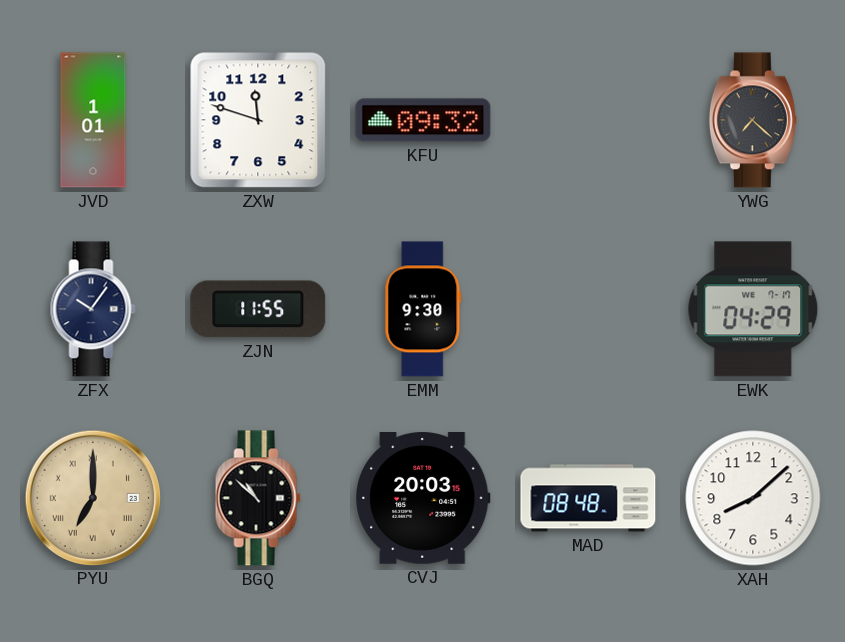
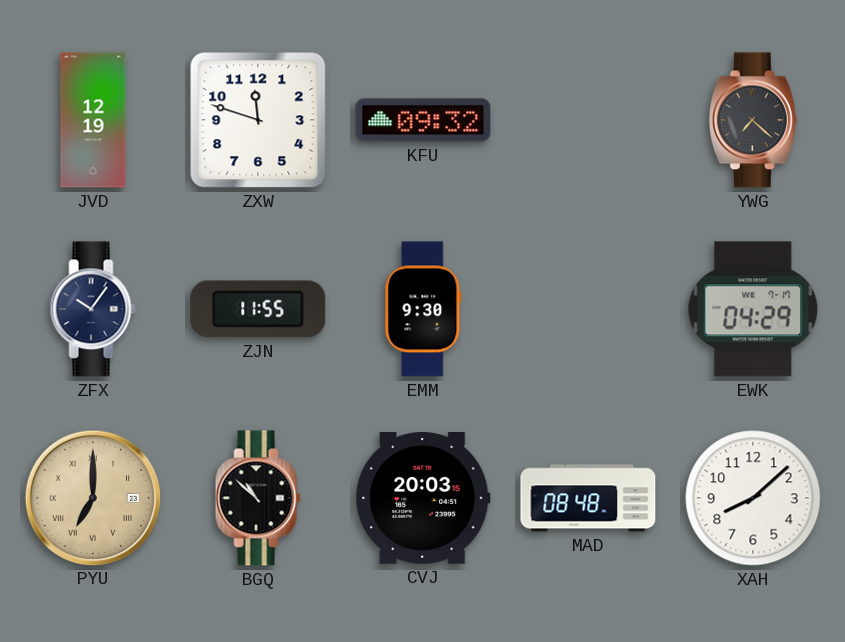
JVD: 1:01 -> 12:19 (93, 120)
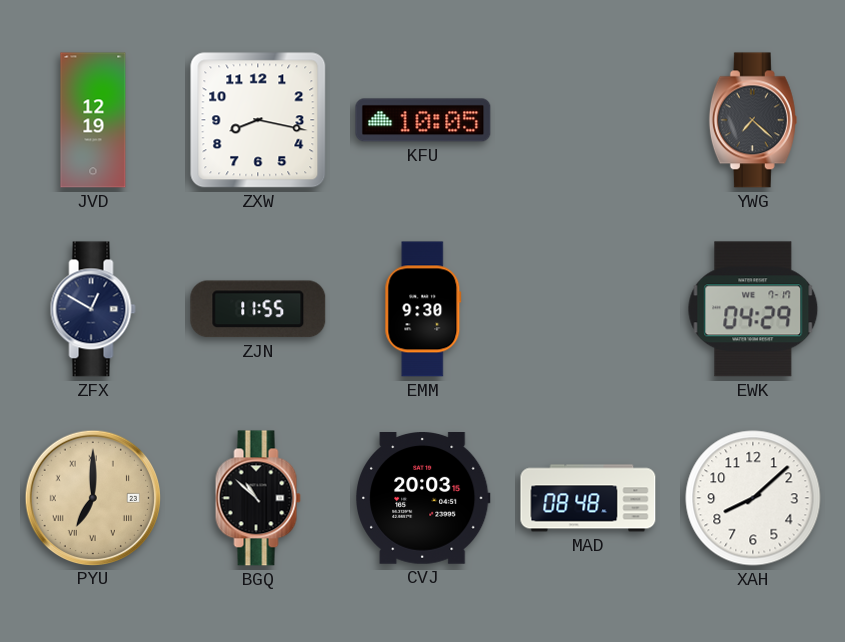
ZXW: 11:48 -> 8:17 (258, 120)
KFU: 09:32 -> 10:05 (423, 120)
ZFX: 10:06 -> 12:50 (93, 309)
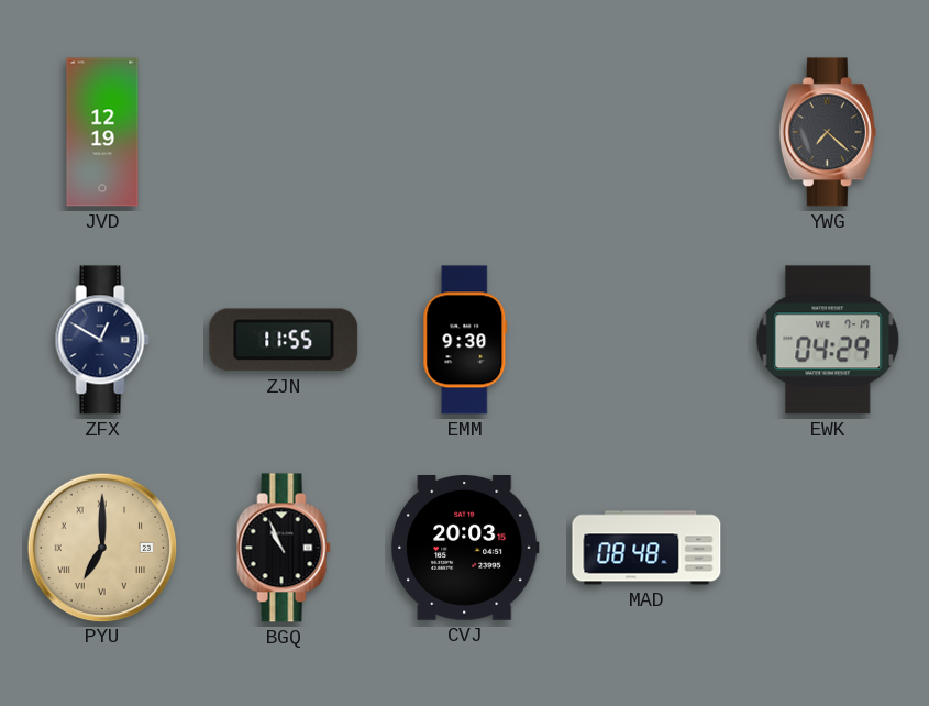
ZXW: 8:17 -> none (258, 120)
KFU: 10:05 -> none (423, 120)
BGQ: 10:52 -> 10:56 (284, 548)
XAH: 8:08 -> none (753, 498)
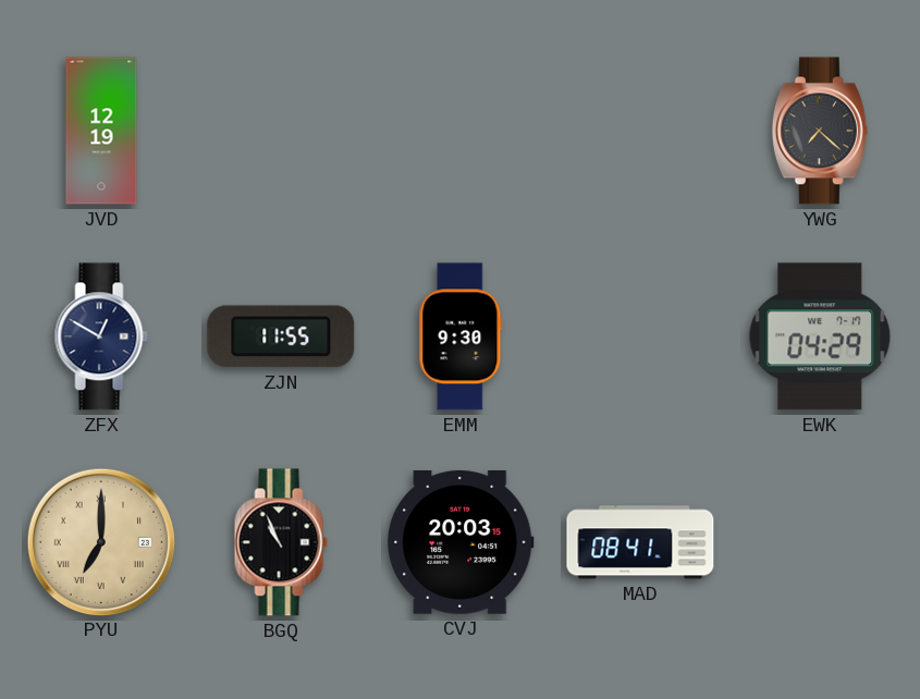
MAD: 08:48 -> 08:41 (640, 542)
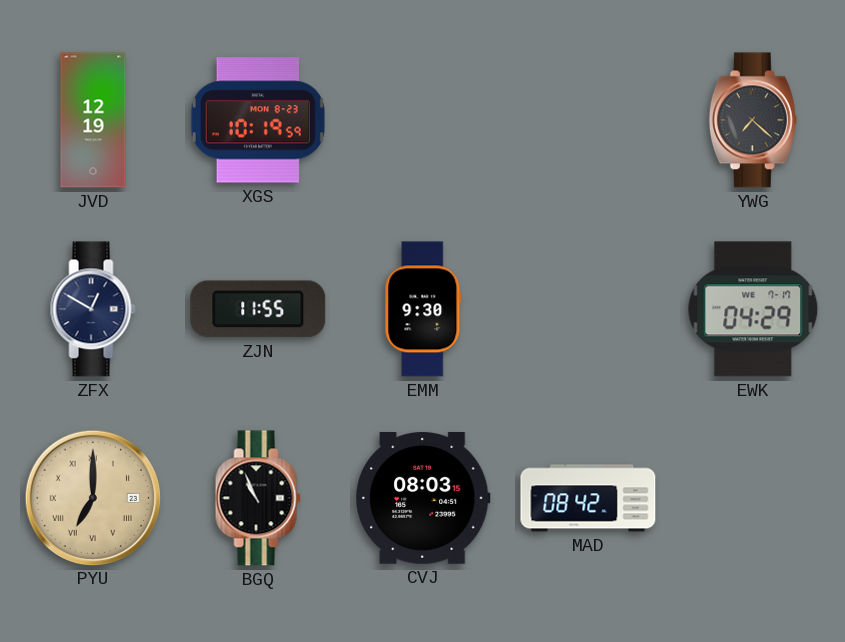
XGS: none -> 10:19 (258, 120)
CVJ: 20:03 -> 08:03 (424, 499)
MAD: 08:41 -> 08:42 (588, 498)
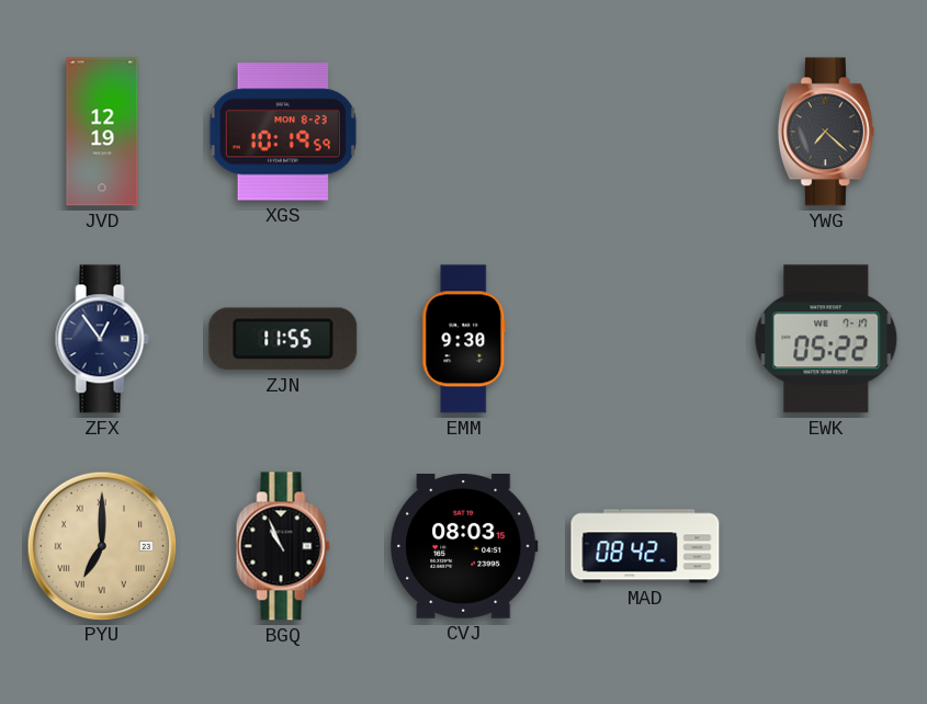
ZFX: 12:50 -> 12:54 (102, 339)
EWK: 04:29 -> 05:22 (826, 339)
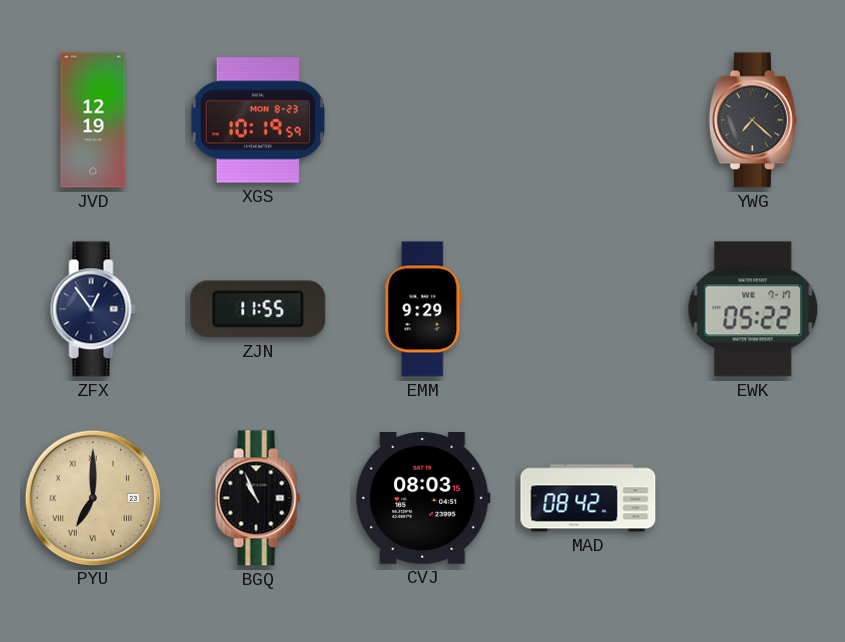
EMM: 9:30 -> 9:29 (423, 309)
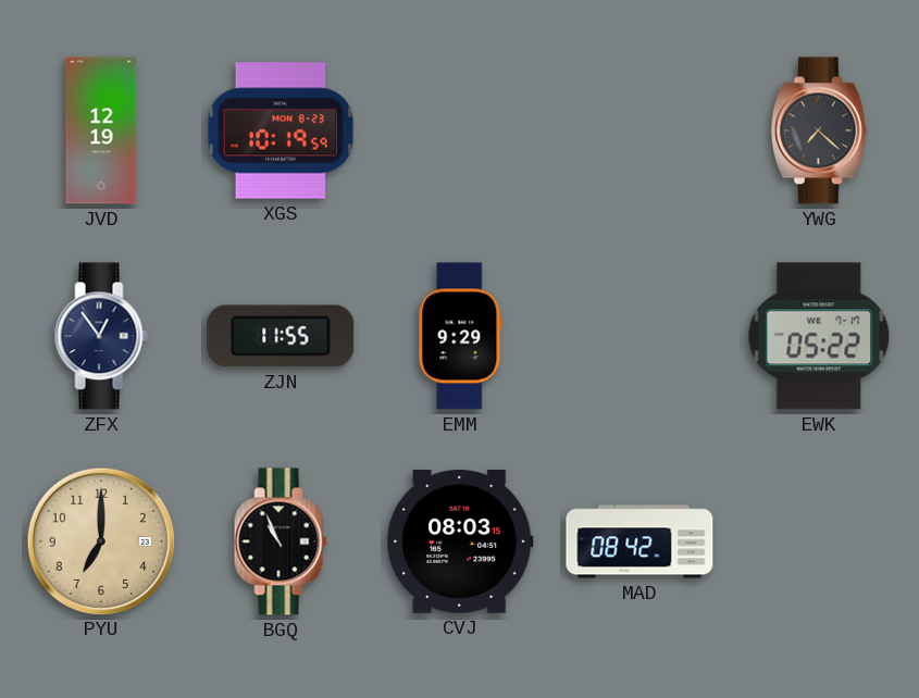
PYU numerals: Roman -> Arabic (100, 540)
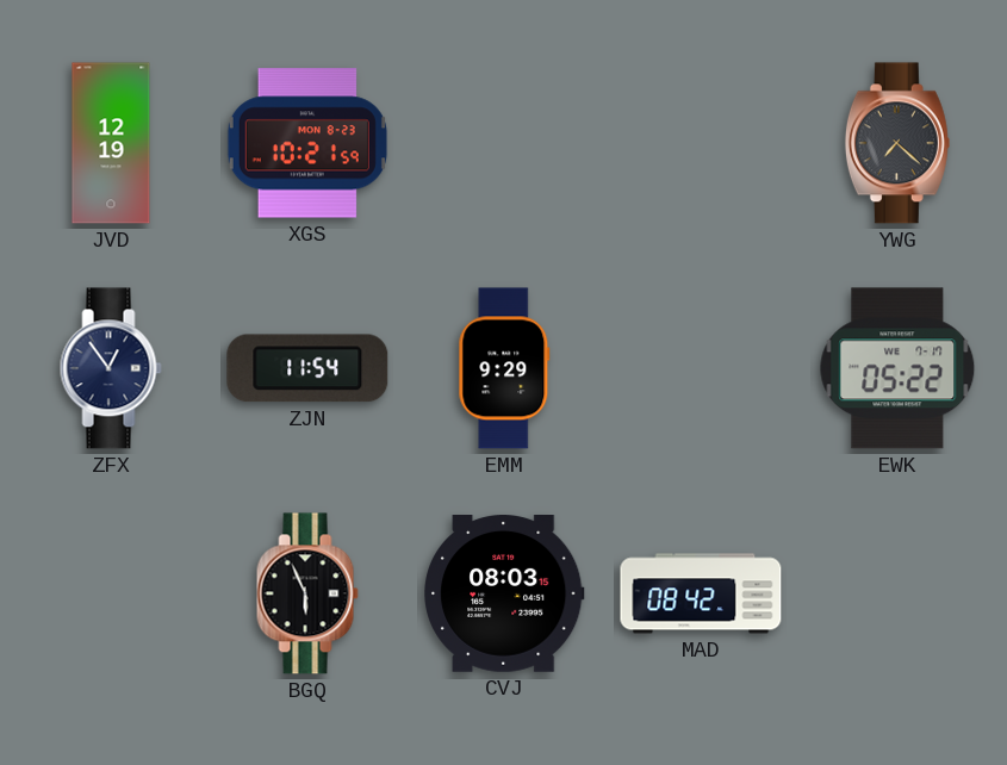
XGS: 10:19 -> 10:21 (307, 143)
ZJN: 11:55 -> 11:54 (307, 368)
PYU: 7:00 -> none (100, 540)
BGQ: 10:56 -> 5:56 (307, 593)
